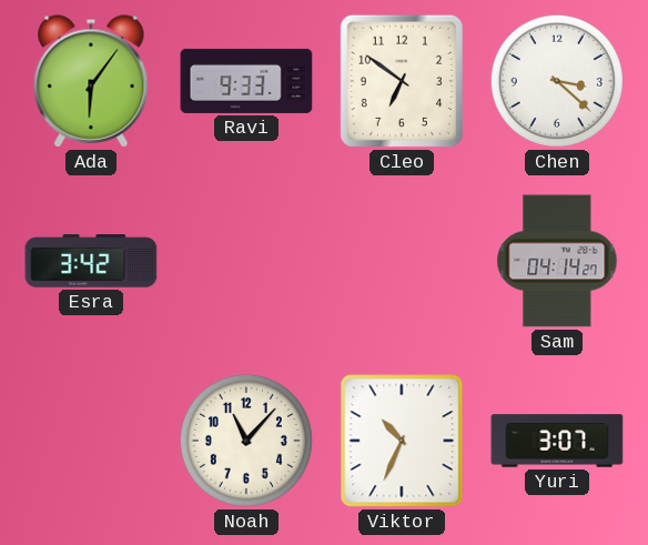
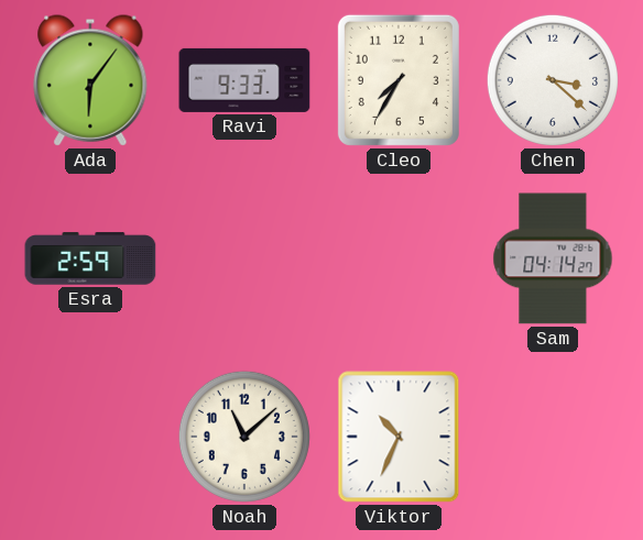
Cleo: 6:51 -> 7:35 (399, 80)
Esra: 3:42 -> 2:59 (90, 258)
Noah: 11:07 -> 11:08 (244, 437)
Yuri: 3:07 -> none (557, 441)
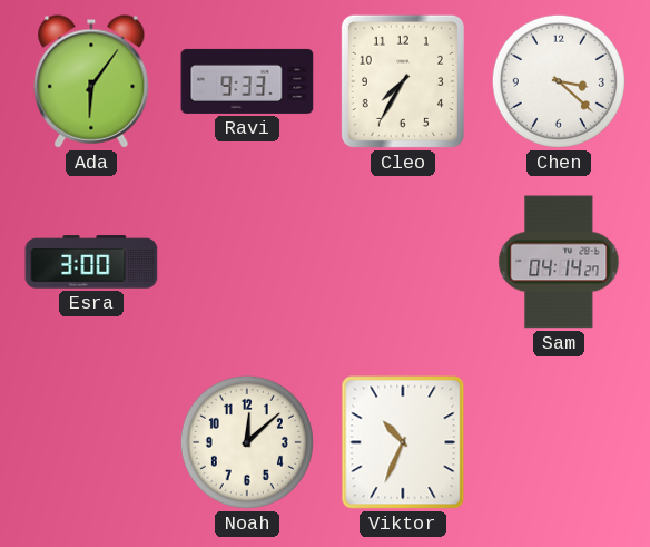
Esra: 2:59 -> 3:00 (91, 262)
Noah: 11:08 -> 12:08 (247, 442)
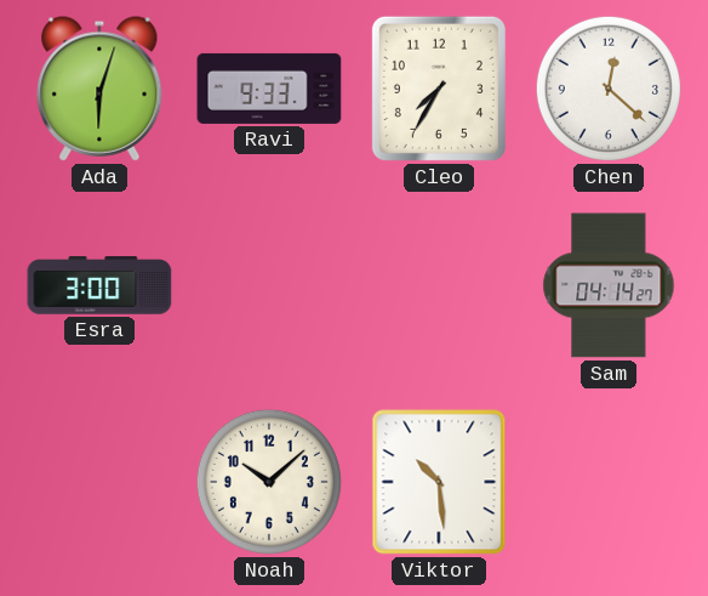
Ada: 6:06 -> 6:03 (99, 89)
Chen: 3:22 -> 12:22 (609, 89)
Noah: 12:08 -> 10:08 (269, 482)
Viktor: 10:34 -> 10:29 (439, 482)
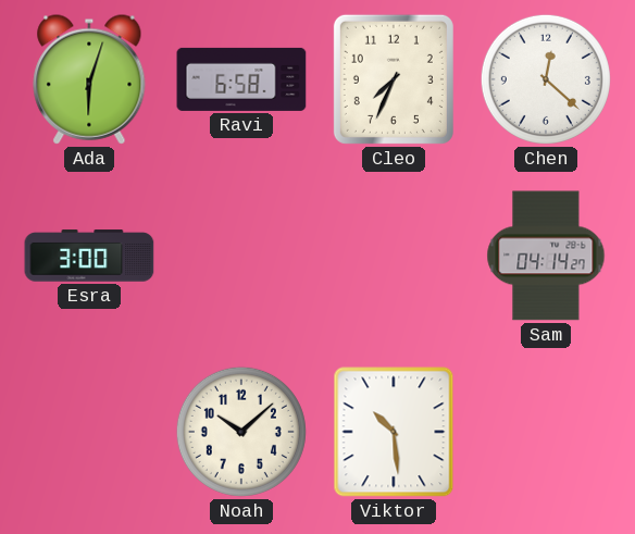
Ravi: 9:33 -> 6:58 (241, 79)
Cleo: 7:35 -> 7:34 (394, 79)
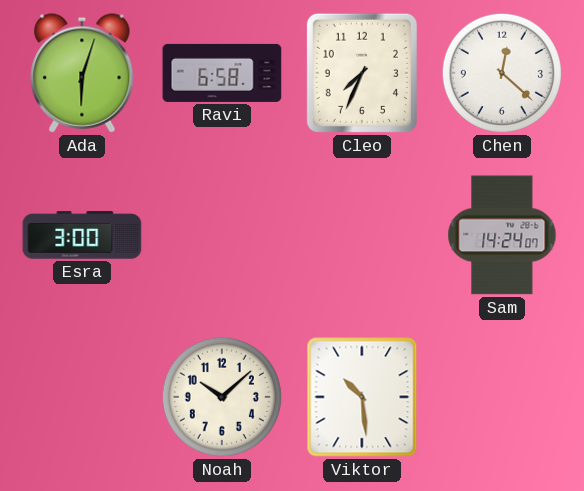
Sam: 04:14 -> 14:24 (502, 235)
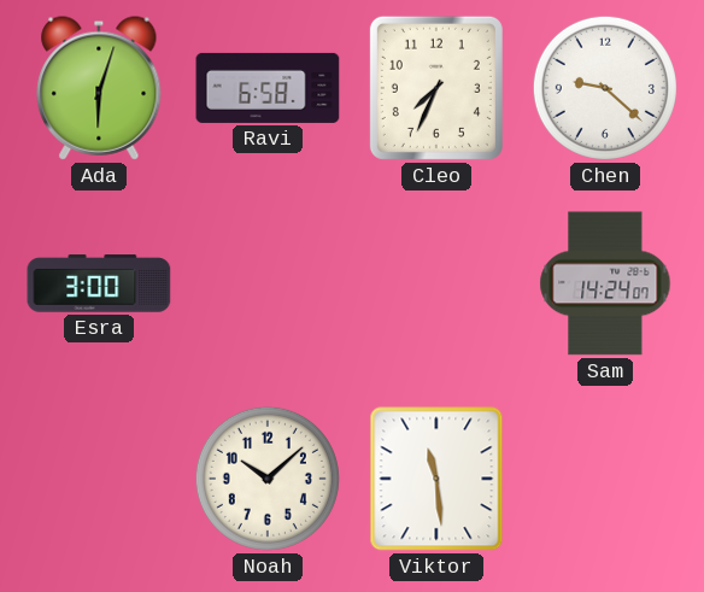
Chen: 12:22 -> 9:22 (605, 88)
Viktor: 10:29 -> 11:29 (436, 479)
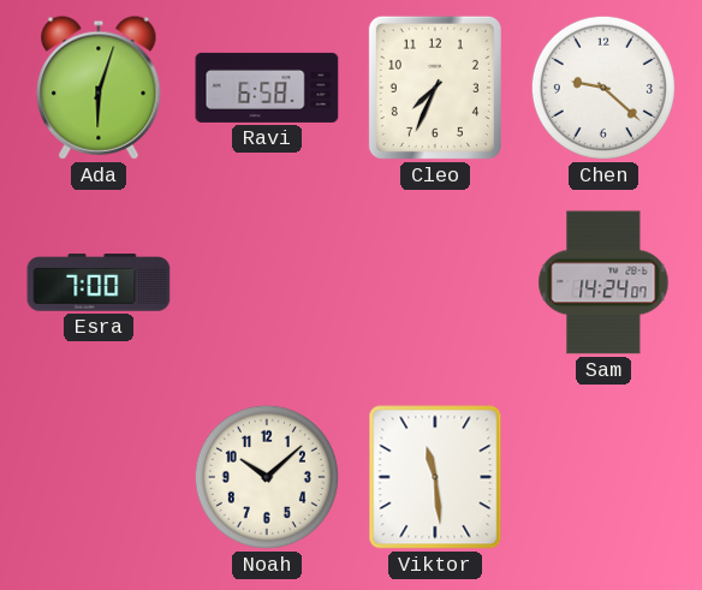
Esra: 3:00 -> 7:00 (99, 282)
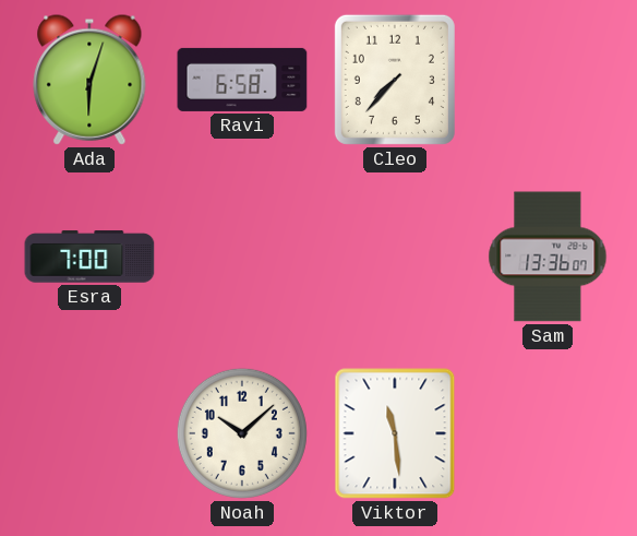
Cleo: 7:34 -> 7:37 (395, 80)
Chen: 9:22 -> none (603, 88)
Sam: 14:24 -> 13:36 (548, 257)
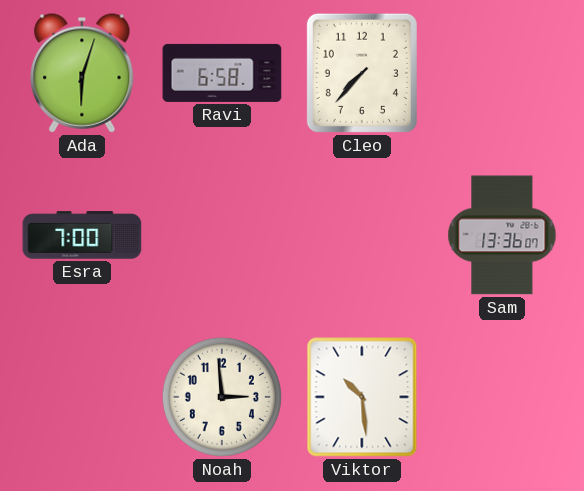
Noah: 10:08 -> 2:59 (222, 397)
Viktor: 11:29 -> 10:29 (362, 397)
